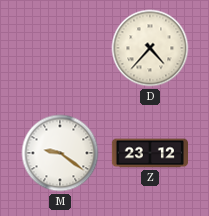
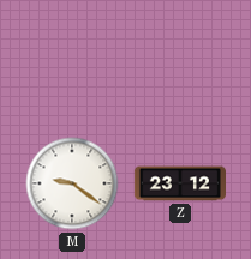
D: 4:37 -> none (150, 48)
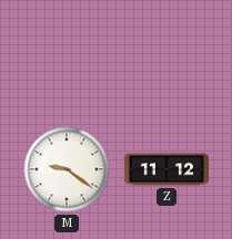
Z: 23:12 -> 11:12 (165, 169)
